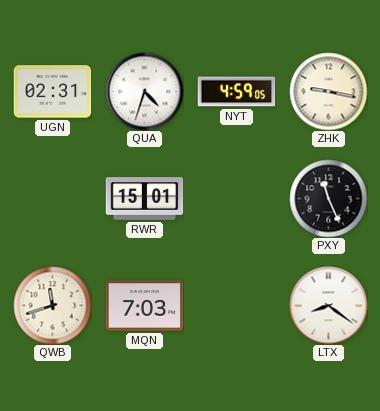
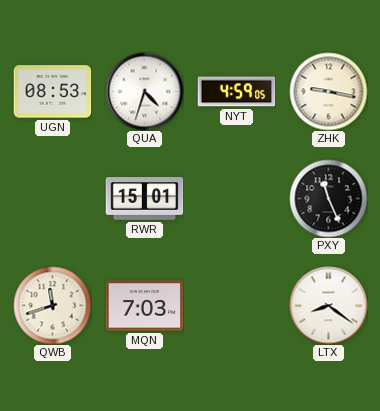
UGN: 02:31 -> 08:53 (52, 92)
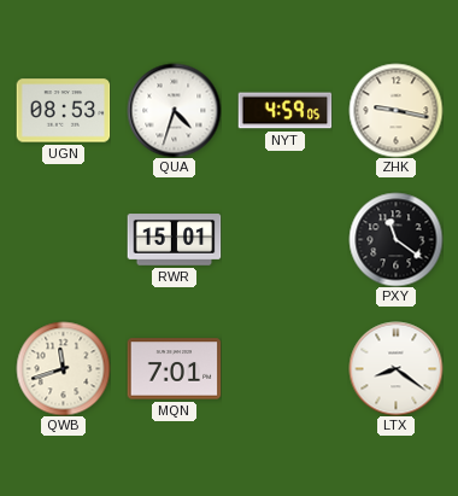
PXY: 11:26 -> 11:21 (395, 239)
MQN: 7:03 -> 7:01 (174, 369)
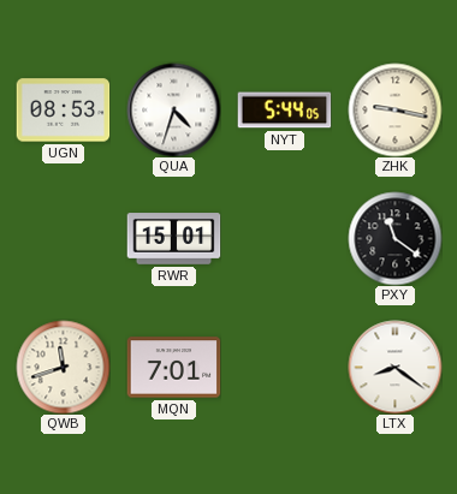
NYT: 4:59 -> 5:44 (284, 111)
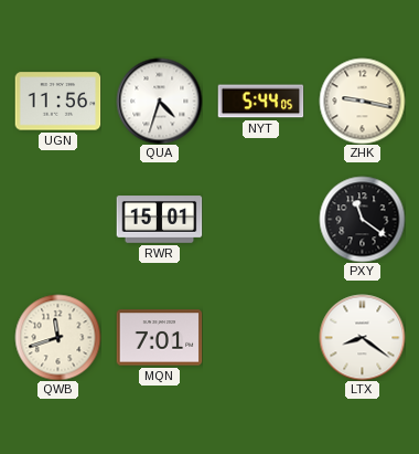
UGN: 08:53 -> 11:56 (57, 102)
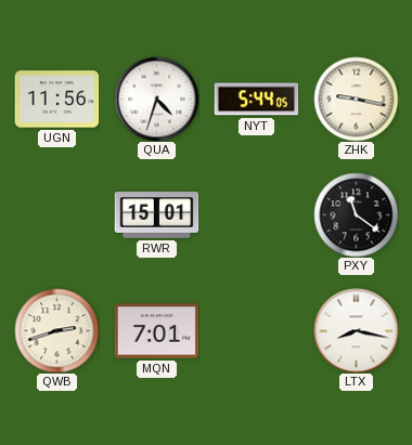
QWB: 11:42 -> 2:42 (56, 330)
LTX: 8:21 -> 8:17 (356, 330)
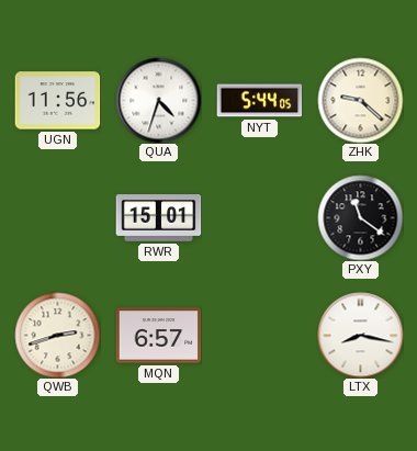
ZHK: 9:17 -> 9:22 (360, 100)
MQN: 7:01 -> 6:57 (158, 336)
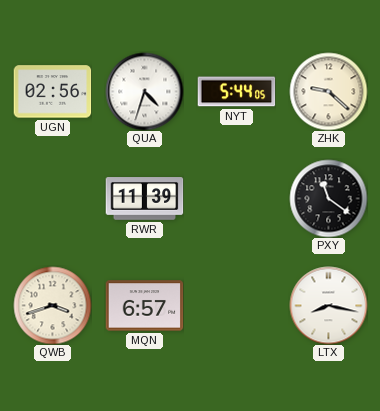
UGN: 11:56 -> 02:56 (52, 92)
RWR: 15:01 -> 11:39 (144, 199)
QWB: 2:42 -> 3:42 (52, 305)
